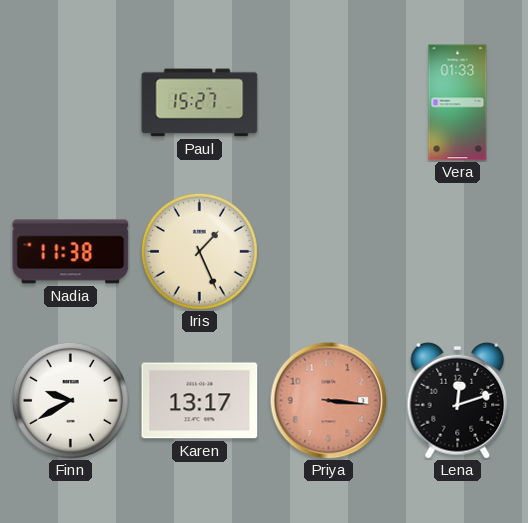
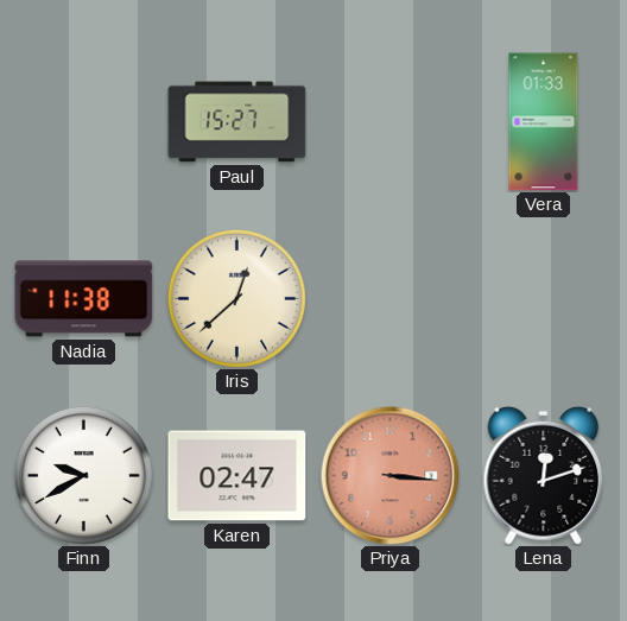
Iris: 1:26 -> 12:38 (236, 298)
Karen: 13:17 -> 02:47 (237, 476)
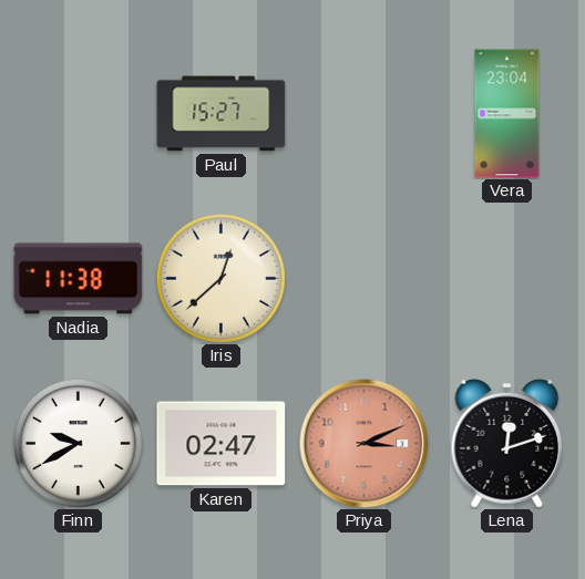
Vera: 01:33 -> 23:04 (507, 114)
Priya: 3:16 -> 3:11 (363, 443)
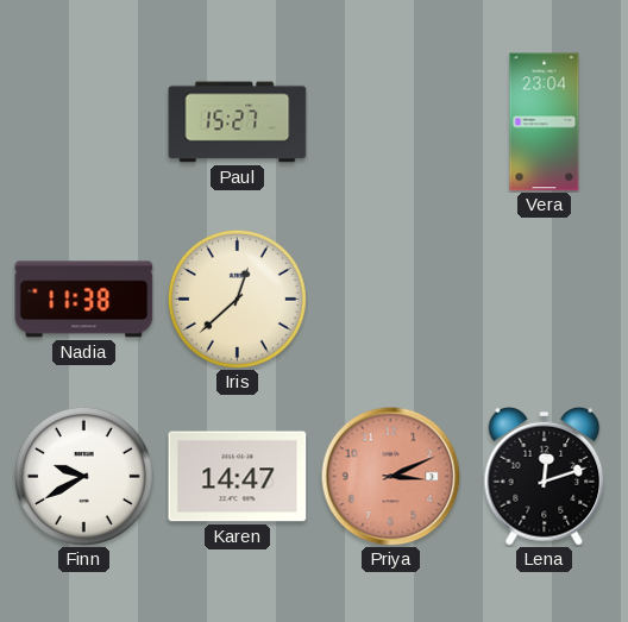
Karen: 02:47 -> 14:47 (238, 477)
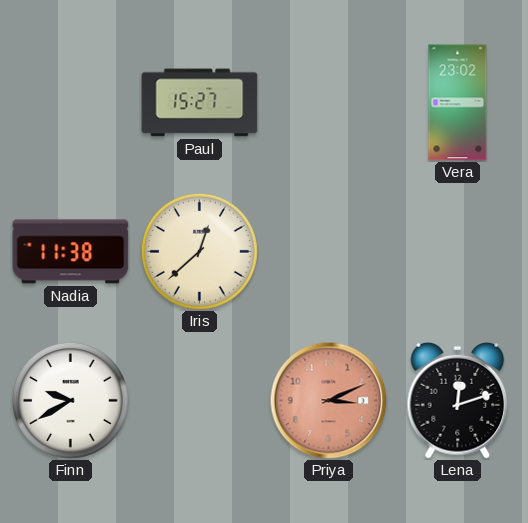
Vera: 23:04 -> 23:02 (458, 103)
Karen: 14:47 -> none (238, 477)
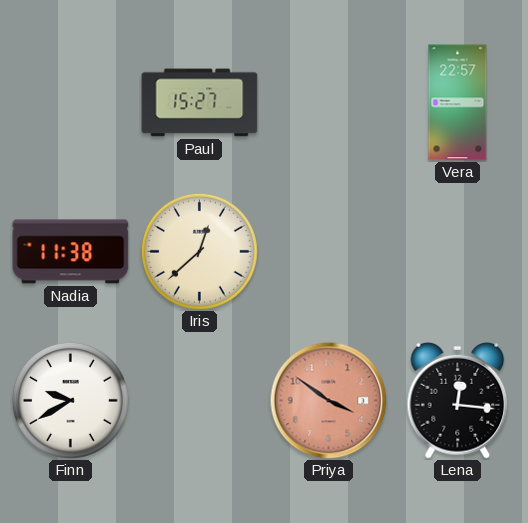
Vera: 23:02 -> 22:57 (458, 103)
Priya: 3:11 -> 3:51 (328, 400)
Lena: 12:12 -> 12:16 (458, 400)
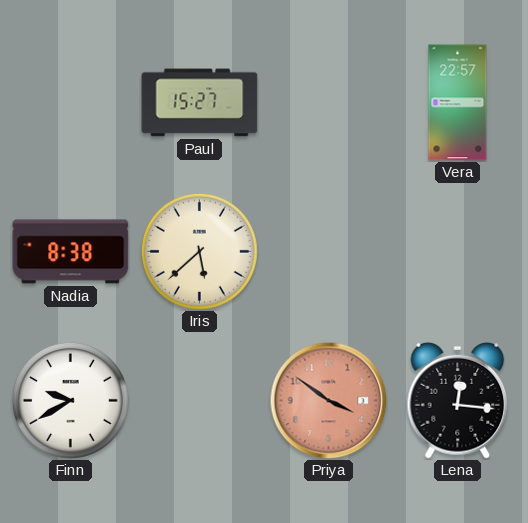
Nadia: 11:38 -> 8:38 (71, 252)
Iris: 12:38 -> 5:38 (199, 251)
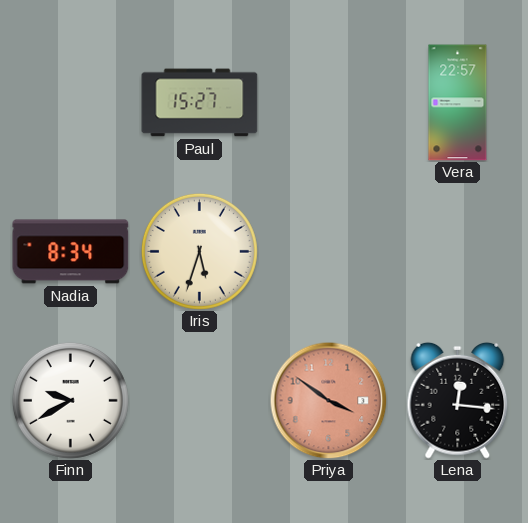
Nadia: 8:38 -> 8:34 (71, 252)
Iris: 5:38 -> 5:33 (199, 251)
